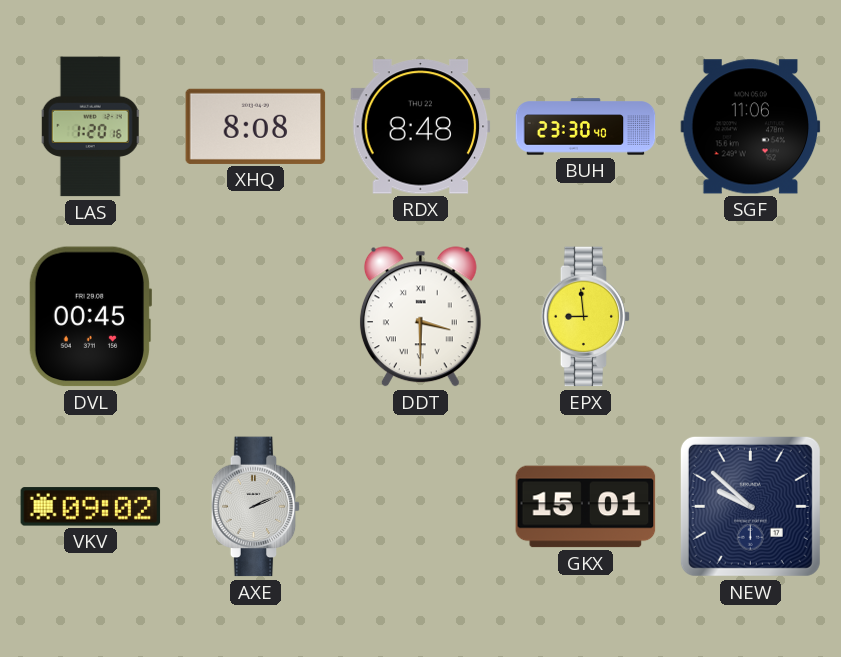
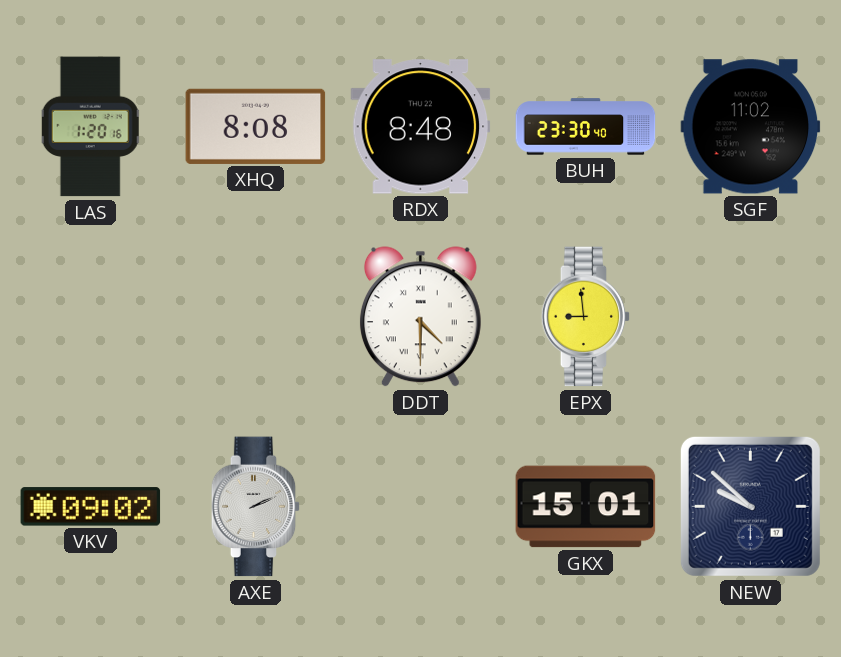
SGF: 11:06 -> 11:02 (751, 127)
DVL: 00:45 -> none (89, 317)
DDT: 3:30 -> 4:30 (420, 317)
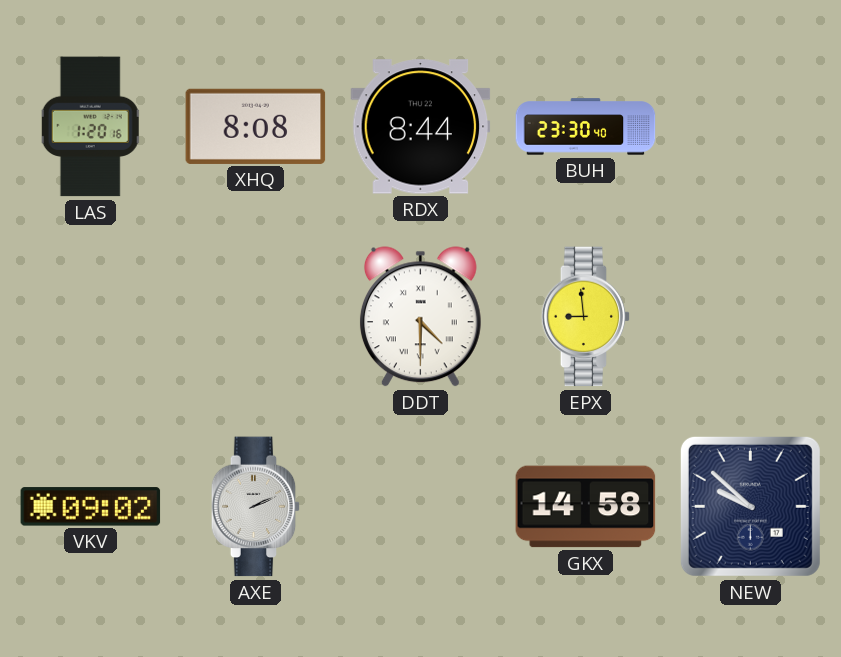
RDX: 8:48 -> 8:44 (421, 127)
SGF: 11:02 -> none (751, 127)
GKX: 15:01 -> 14:58 (586, 507)
